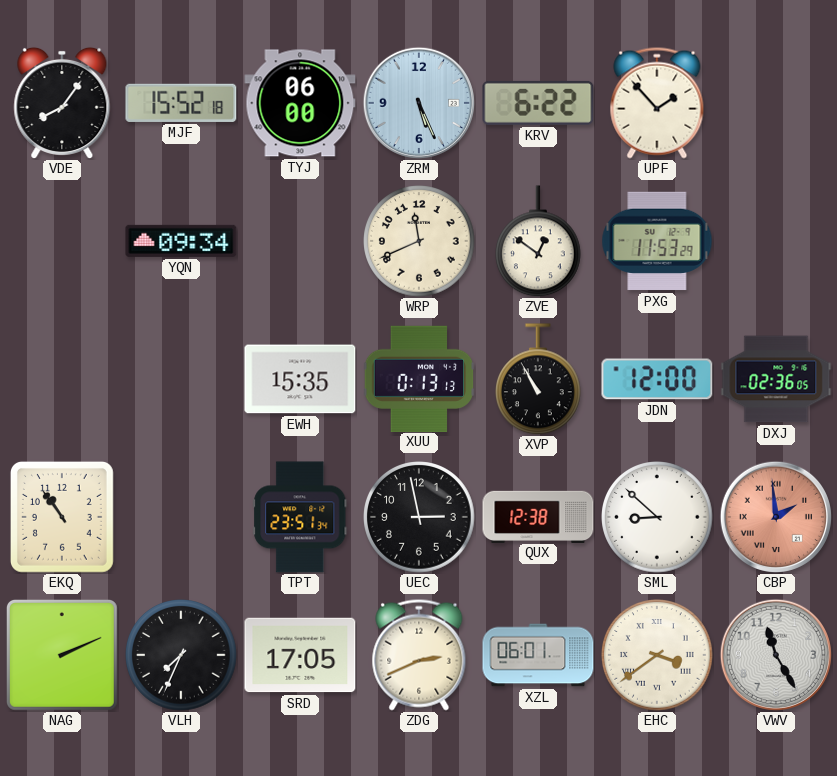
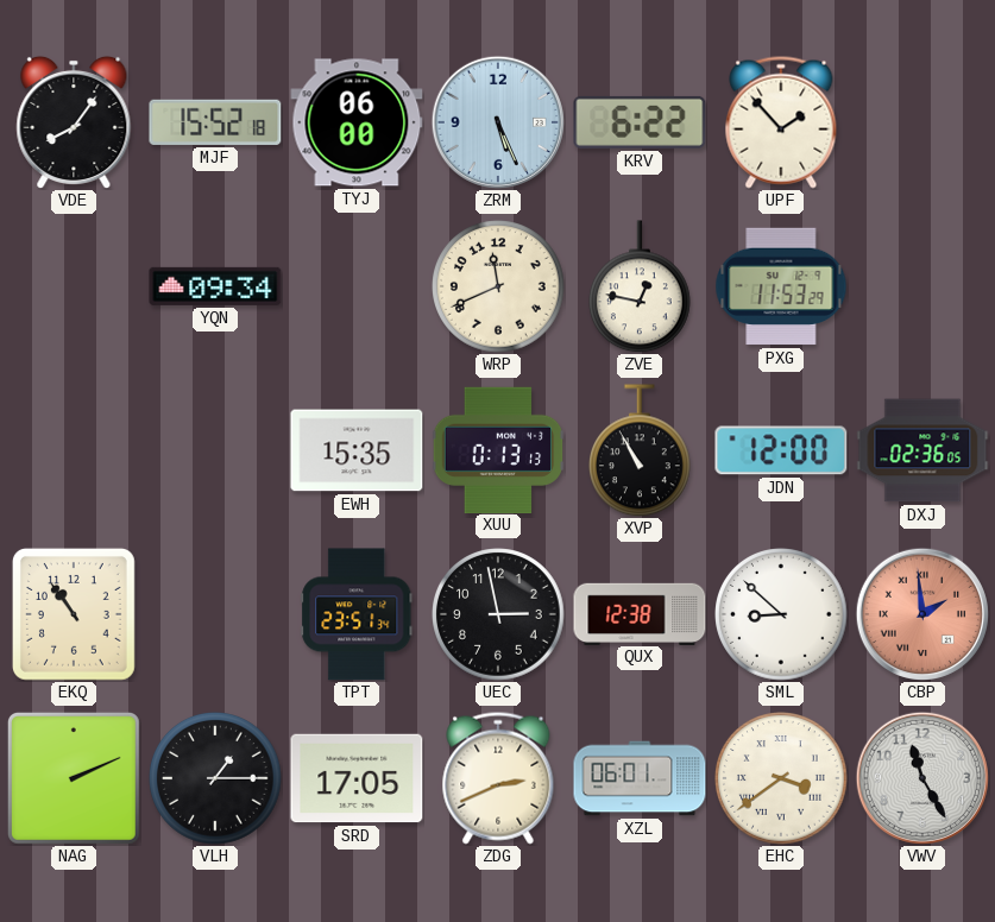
ZVE: 12:51 -> 12:47 (641, 286)
VLH: 7:34 -> 1:15 (215, 778)
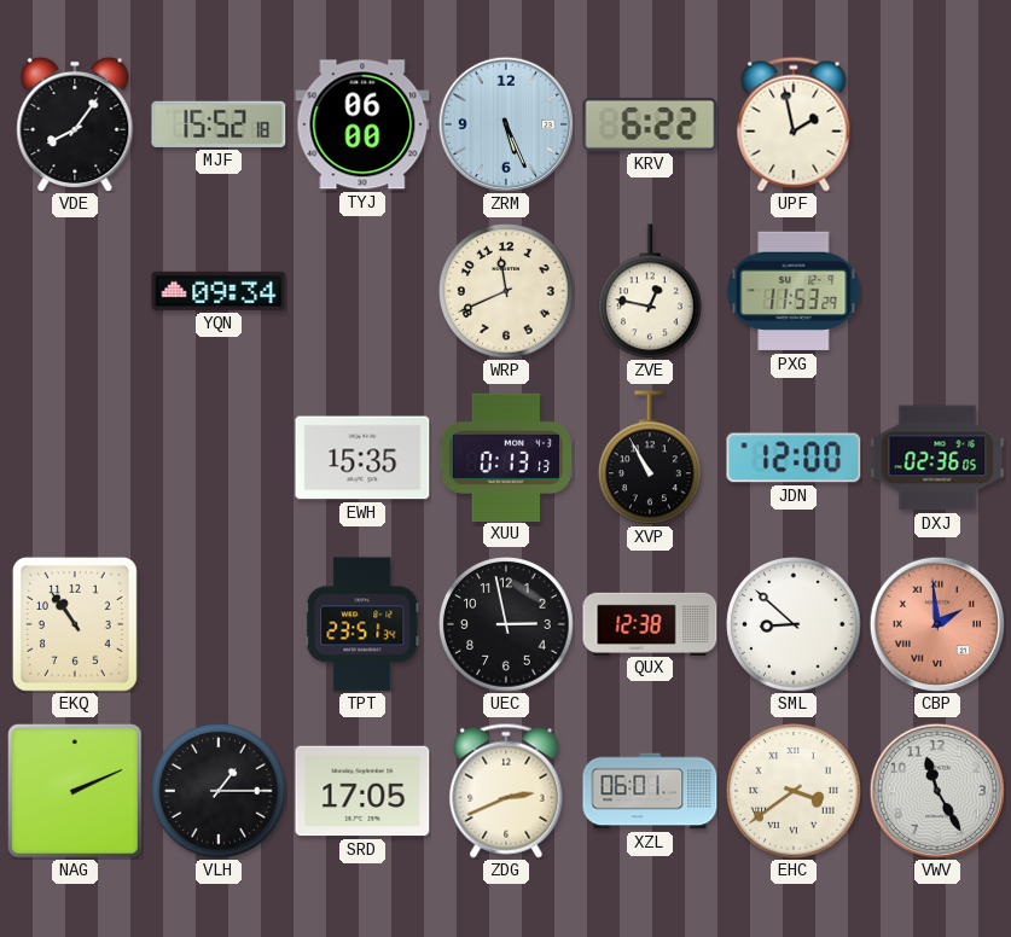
UPF: 1:53 -> 1:58 (794, 124)
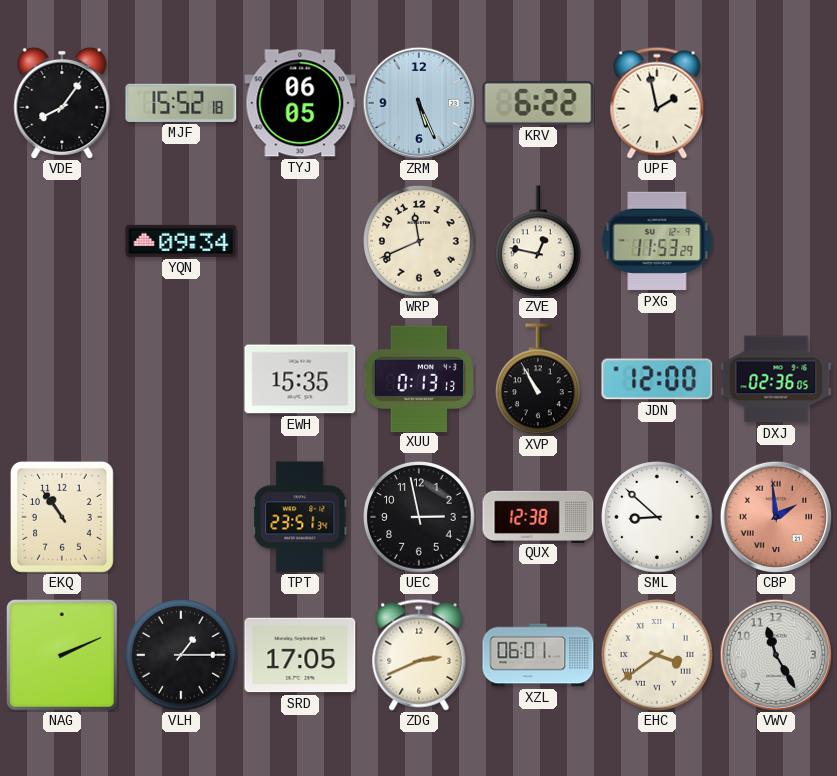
TYJ: 06:00 -> 06:05 (300, 103)
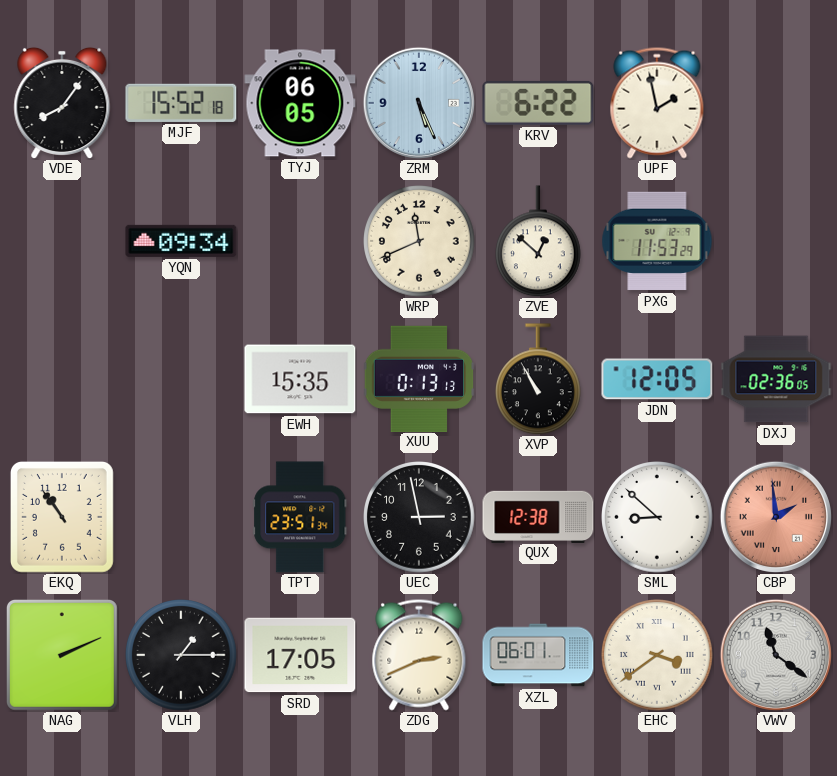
ZVE: 12:47 -> 12:52 (539, 241)
JDN: 12:00 -> 12:05 (657, 379)
VWV: 11:25 -> 11:21 (776, 655)
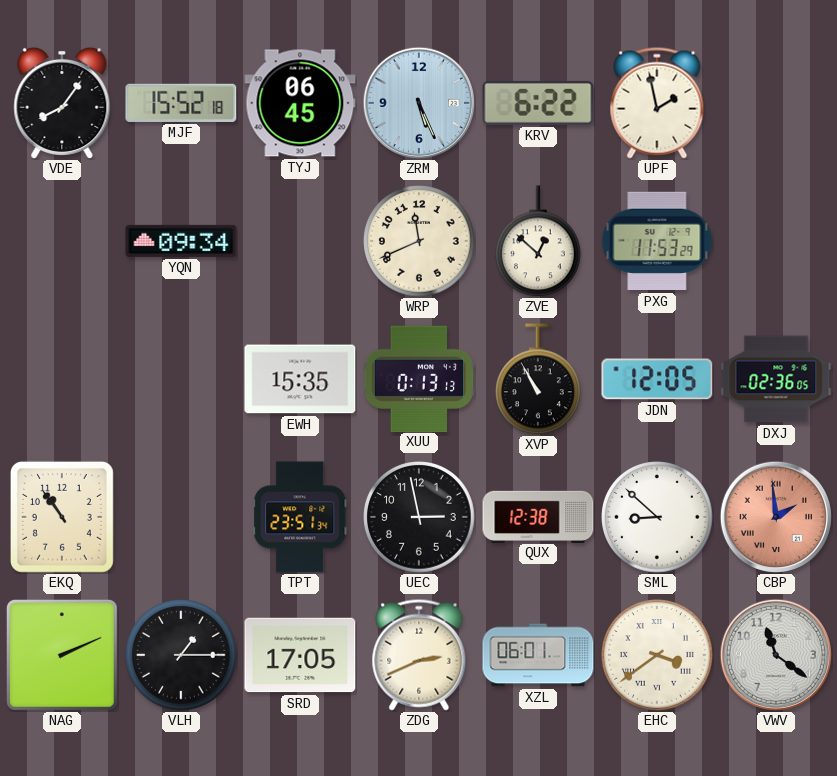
TYJ: 06:05 -> 06:45 (300, 103)
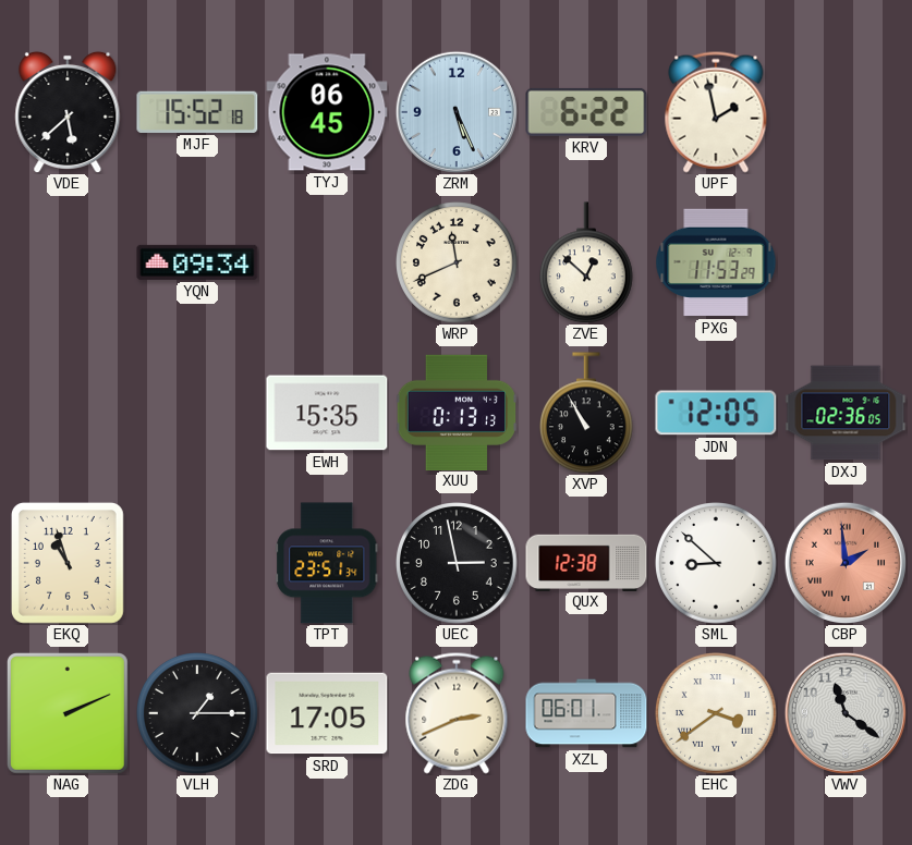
VDE: 8:06 -> 5:38 (68, 111)
EKQ: 10:54 -> 10:57 (68, 563)
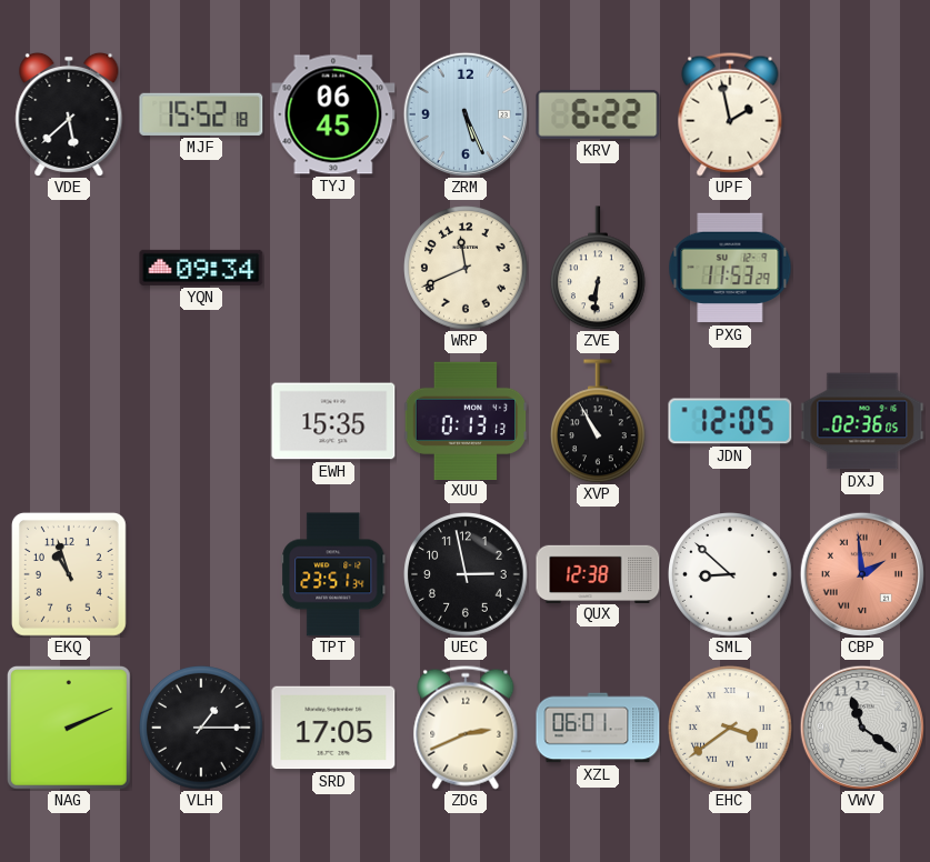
ZVE: 12:52 -> 6:31 (599, 268)
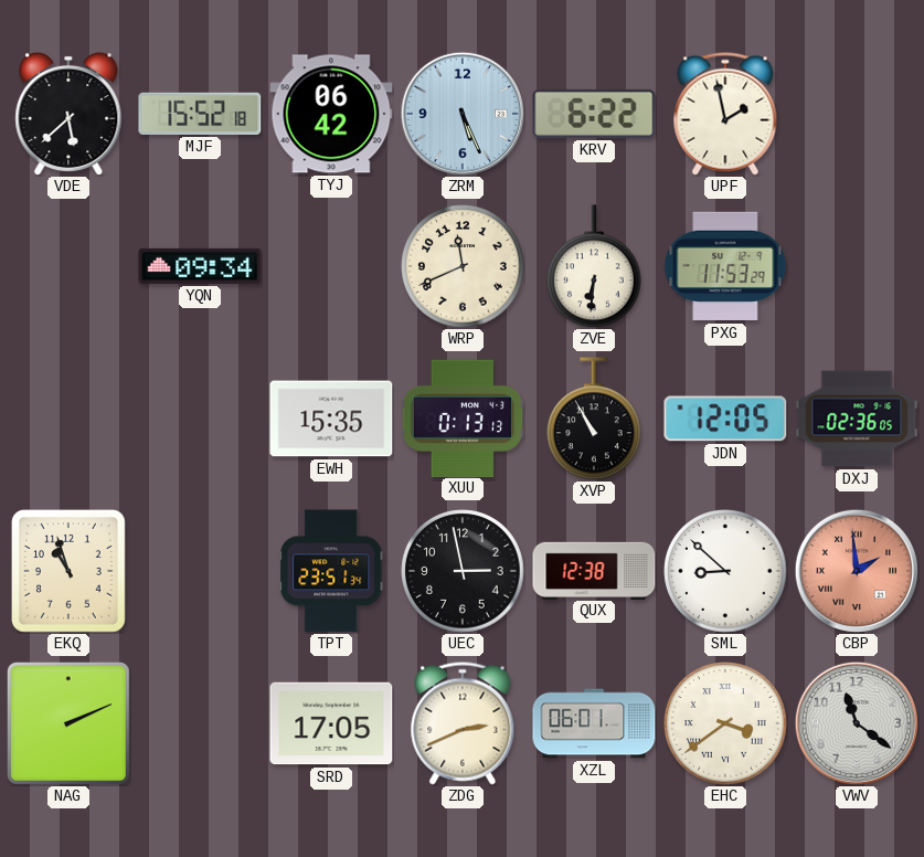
TYJ: 06:45 -> 06:42 (331, 114)
VLH: 1:15 -> none (201, 728)
